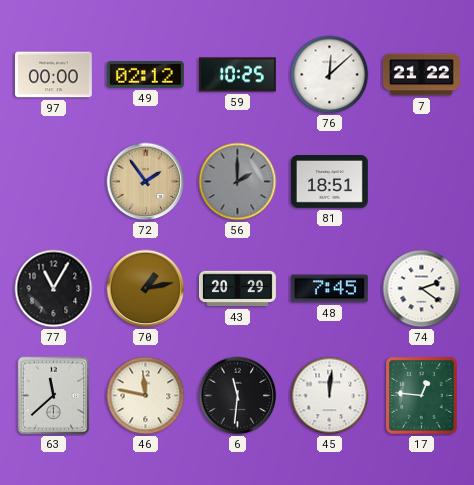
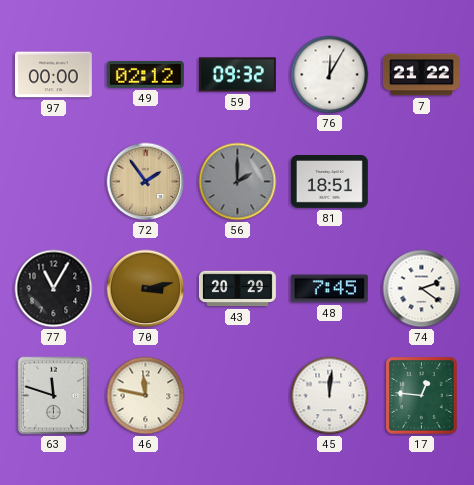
59: 10:25 -> 09:32 (237, 75)
76: 12:08 -> 12:05 (330, 75)
70: 1:13 -> 3:13 (146, 289)
63: 11:38 -> 11:48 (54, 396)
6: 11:31 -> none (238, 396)
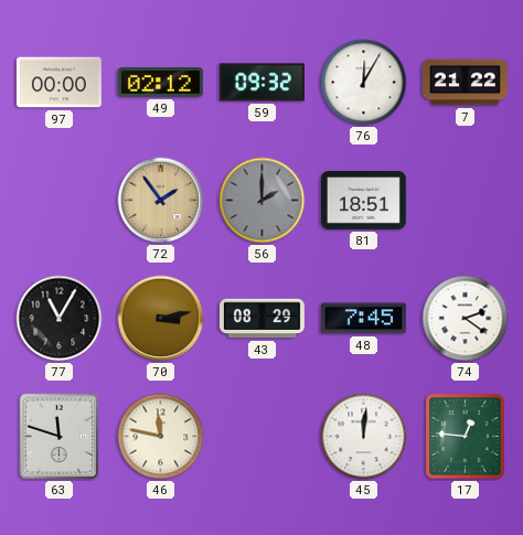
43: 20:29 -> 08:29 (261, 319)
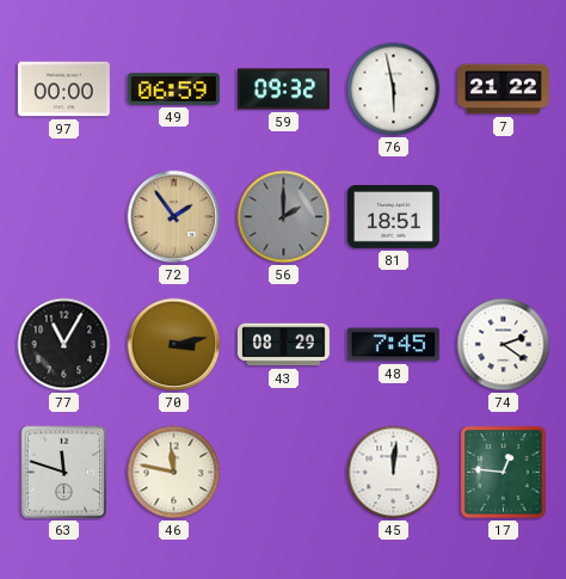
49: 02:12 -> 06:59 (173, 90)
76: 12:05 -> 5:58 (394, 90)
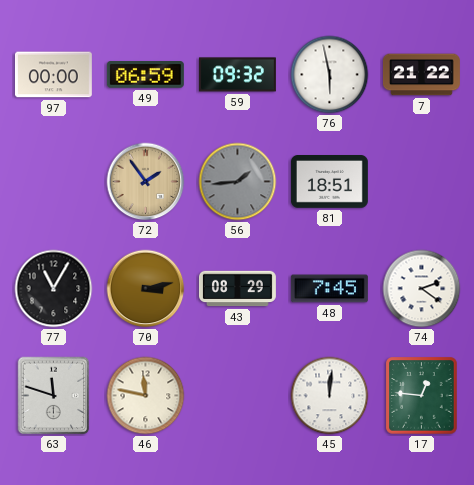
56: 2:00 -> 1:44 (238, 182)
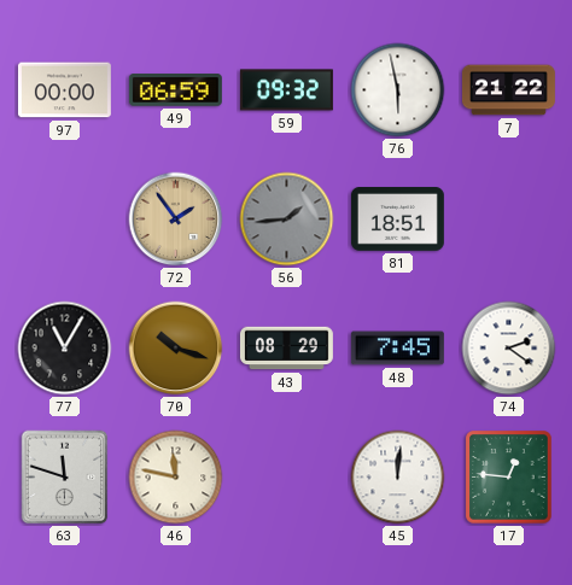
70: 3:13 -> 10:18 (176, 349)
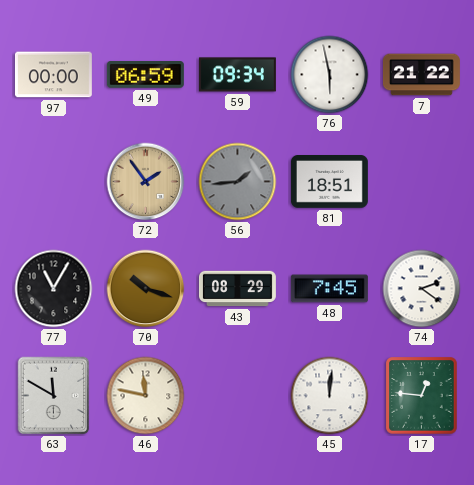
59: 09:32 -> 09:34 (237, 75)
63: 11:48 -> 11:50 (54, 396)
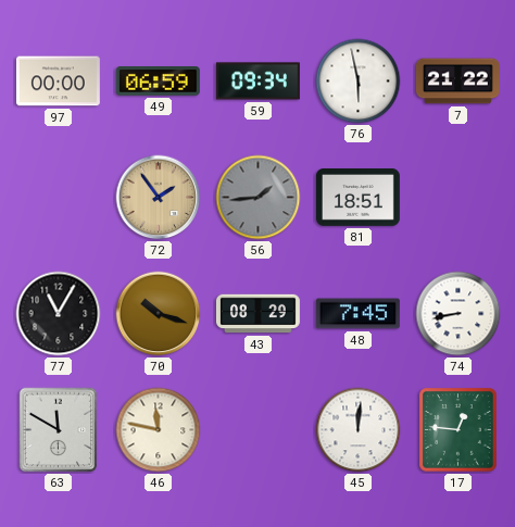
74: 2:21 -> 8:43 (459, 314)
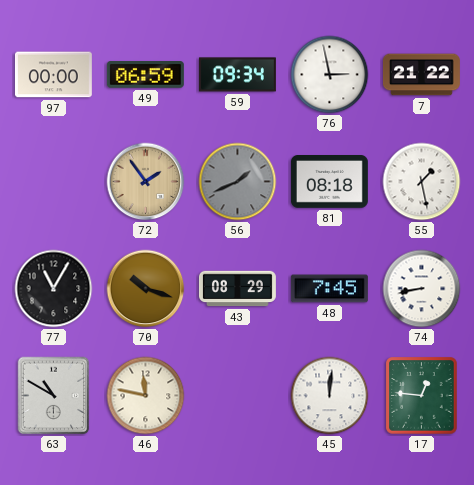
76: 5:58 -> 2:58 (330, 75)
56: 1:44 -> 1:41 (238, 182)
81: 18:51 -> 08:18 (329, 182)
55: none -> 1:28 (422, 182)
63: 11:50 -> 10:50 (54, 396)
